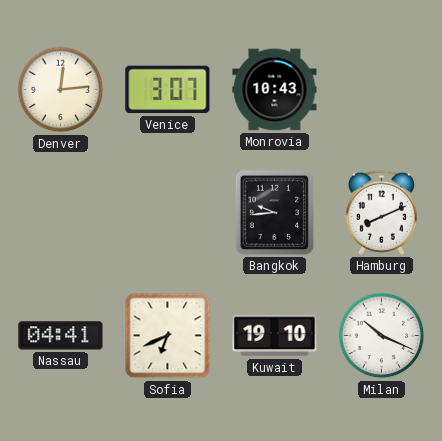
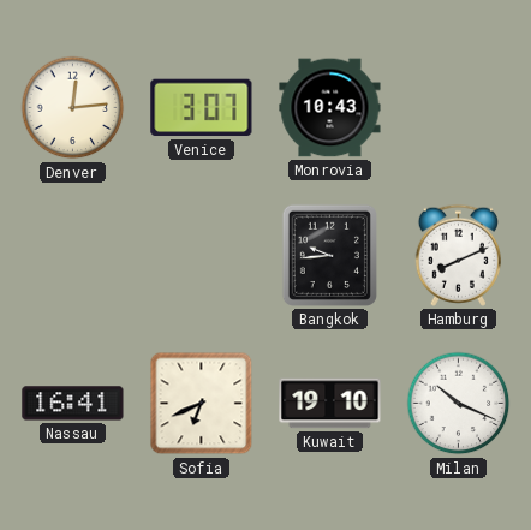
Nassau: 04:41 -> 16:41 (73, 404)
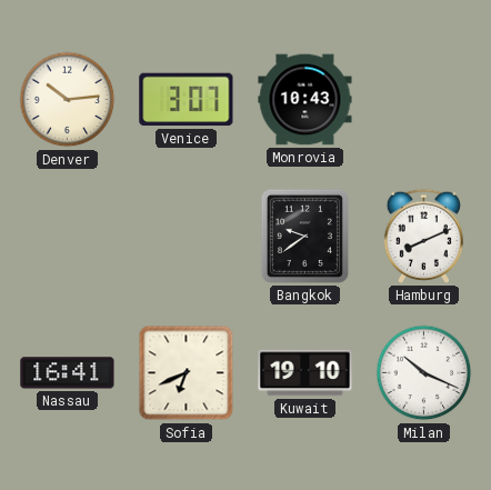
Denver: 12:14 -> 10:14 (68, 100)
Bangkok: 9:44 -> 9:39 (304, 236)
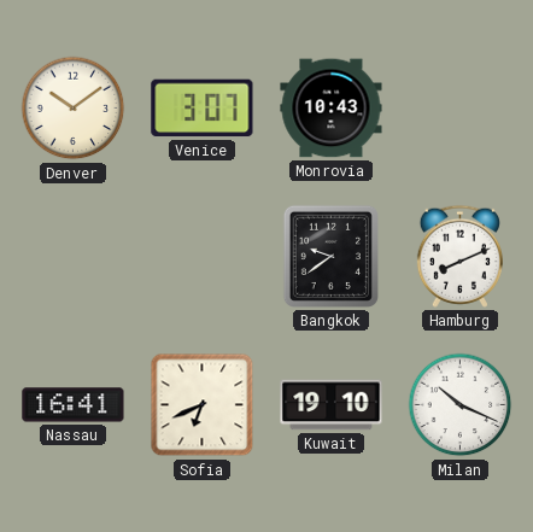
Denver: 10:14 -> 10:09 (74, 109)
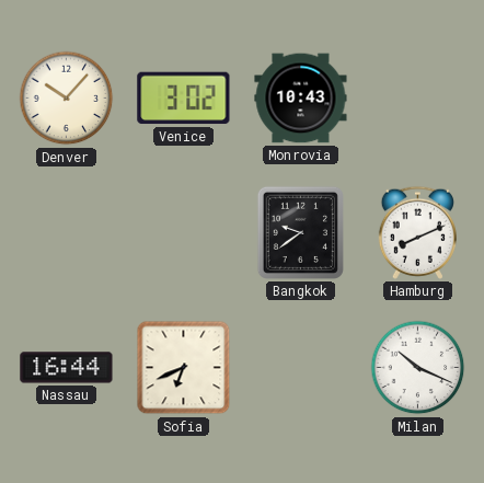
Denver: 10:09 -> 10:07 (67, 99)
Venice: 3:07 -> 3:02 (184, 99)
Nassau: 16:41 -> 16:44 (67, 368)
Kuwait: 19:10 -> none (332, 405)
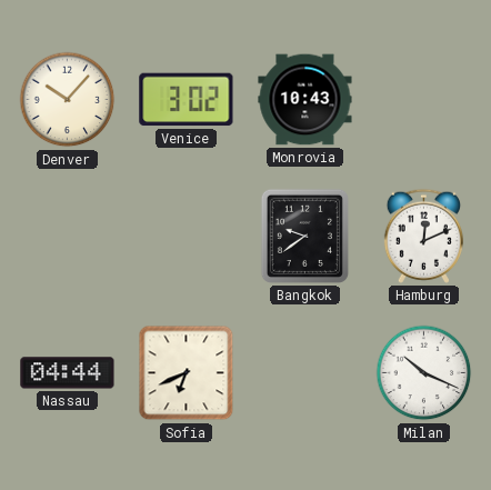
Hamburg: 8:11 -> 12:11 (423, 236)
Nassau: 16:44 -> 04:44 (68, 373)
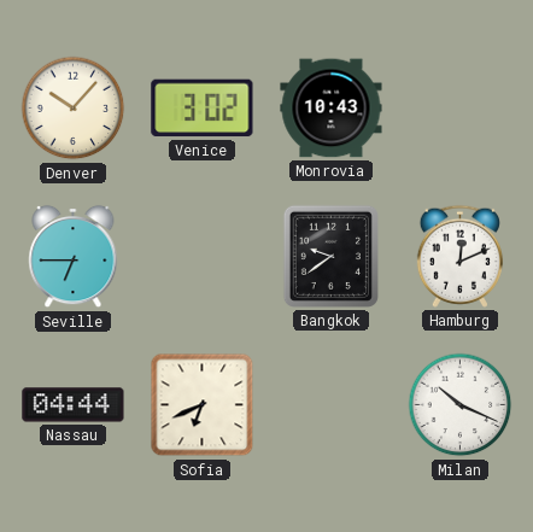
Seville: none -> 6:45 (74, 257)
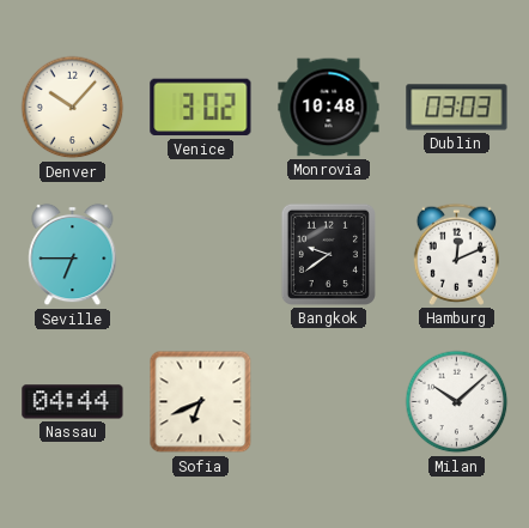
Monrovia: 10:43 -> 10:48 (329, 108)
Dublin: none -> 03:03 (457, 108)
Milan: 10:19 -> 10:08 (457, 402)
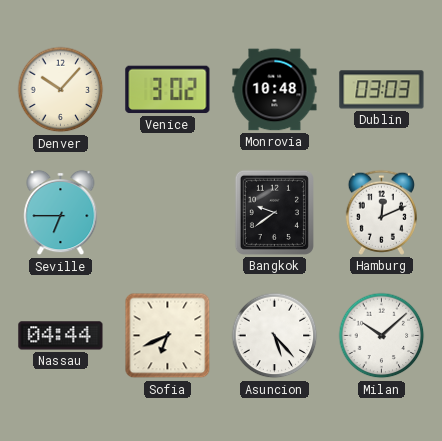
Asuncion: none -> 5:23 (275, 336)
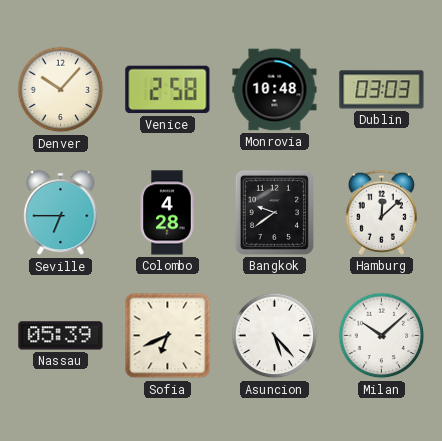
Venice: 3:02 -> 2:58 (168, 90)
Colombo: none -> 4:28 (167, 213)
Hamburg: 12:11 -> 12:08 (381, 212)
Nassau: 04:44 -> 05:39 (61, 336)
